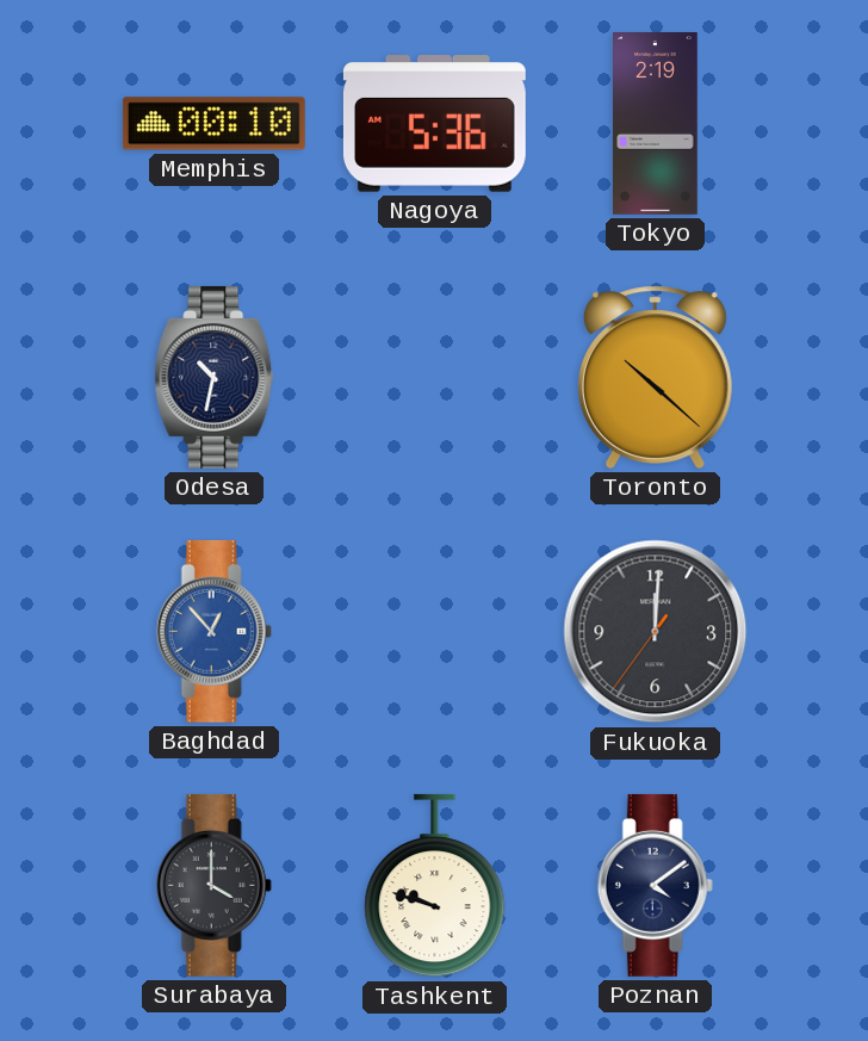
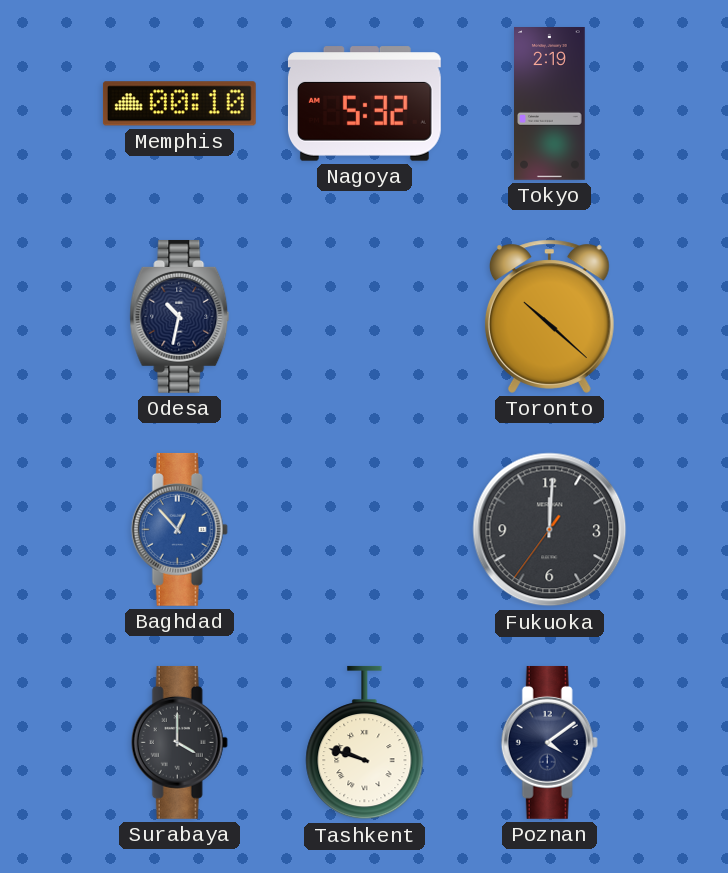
Nagoya: 5:36 -> 5:32 (364, 104)
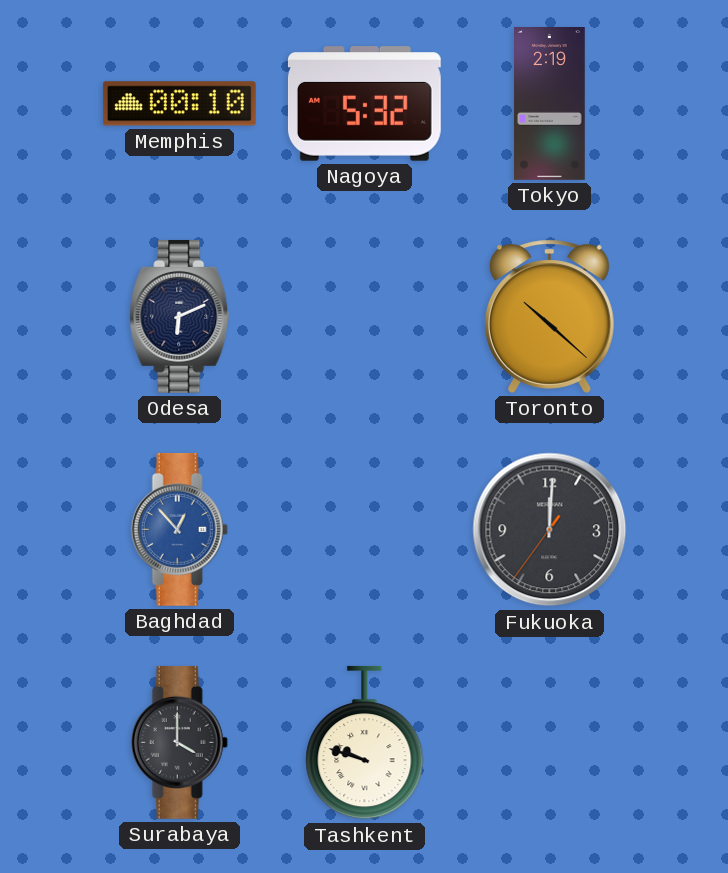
Odesa: 10:32 -> 6:11 (180, 316)
Poznan: 4:09 -> none (549, 742)
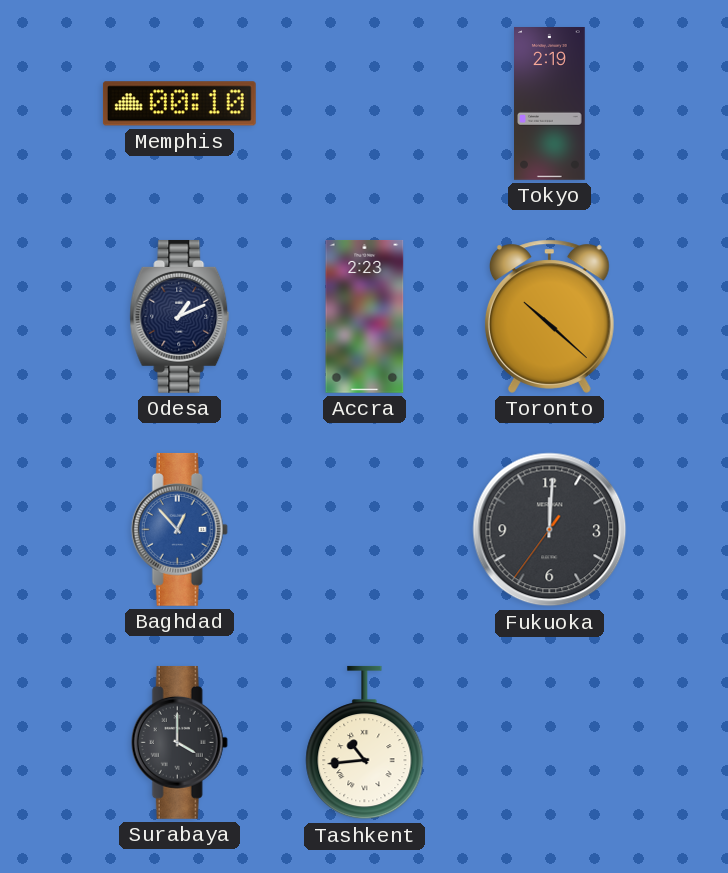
Nagoya: 5:32 -> none (364, 104)
Odesa: 6:11 -> 1:11 (180, 316)
Accra: none -> 2:23 (365, 316)
Tashkent: 9:48 -> 10:44 (365, 743)
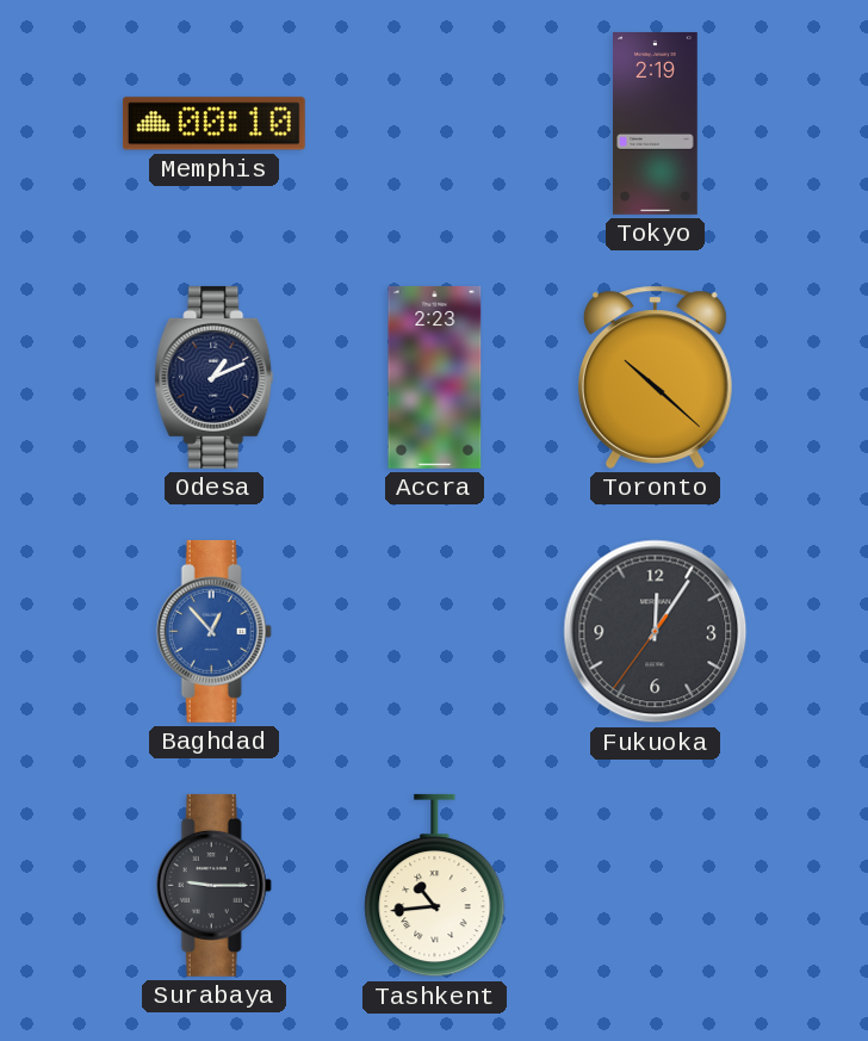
Fukuoka: 12:00 -> 12:05 (656, 632)
Surabaya: 4:00 -> 9:15 (213, 885)
